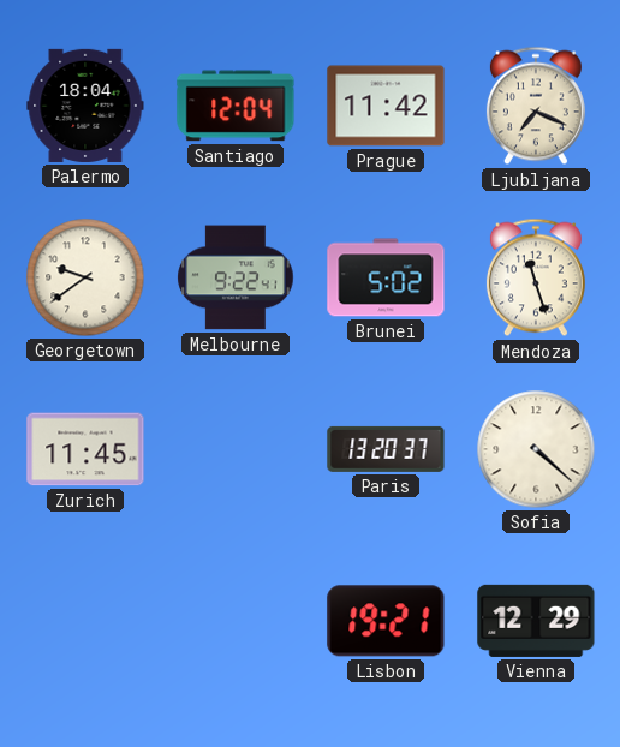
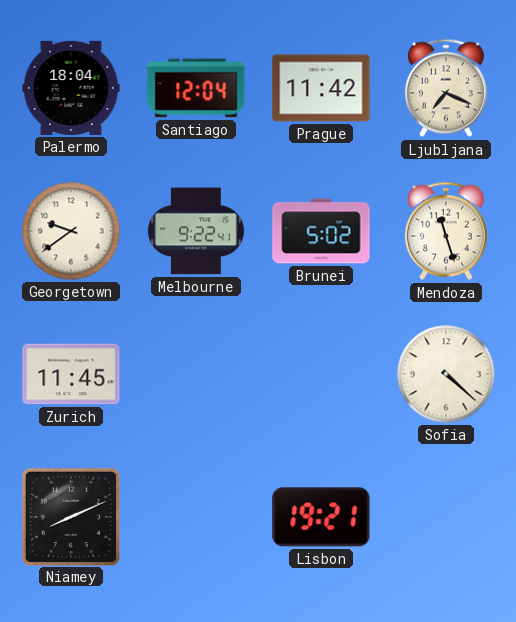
Paris: 13:20 -> none (386, 449)
Niamey: none -> 8:11 (70, 516)
Vienna: 12:29 -> none (536, 621)
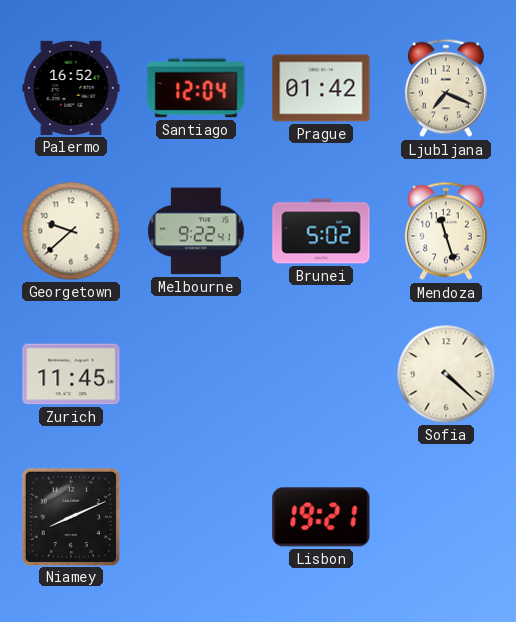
Palermo: 18:04 -> 16:52 (71, 88)
Prague: 11:42 -> 01:42 (321, 88)
Georgetown: 9:39 -> 9:38 (71, 231)
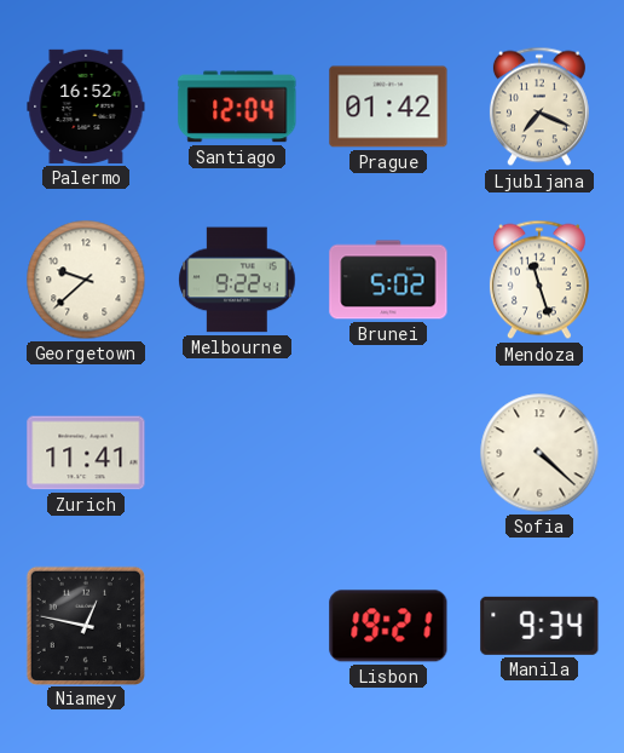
Zurich: 11:45 -> 11:41 (86, 453)
Niamey: 8:11 -> 12:47 (85, 625)
Manila: none -> 9:34 (539, 626)
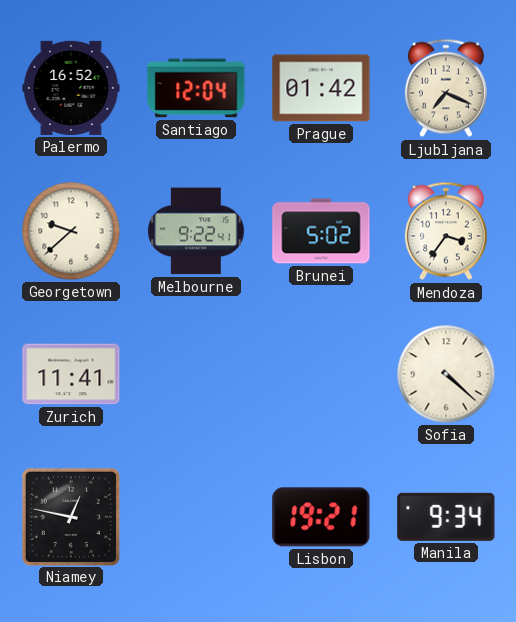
Mendoza: 11:27 -> 3:36 (446, 231)
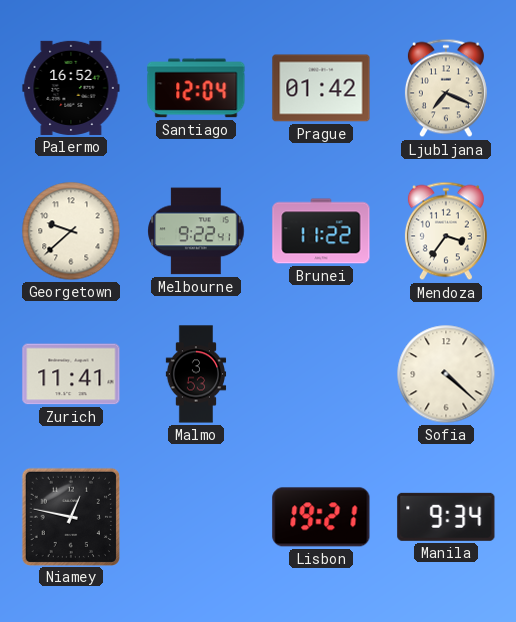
Brunei: 5:02 -> 11:22 (321, 231)
Malmo: none -> 3:53 (196, 374)
